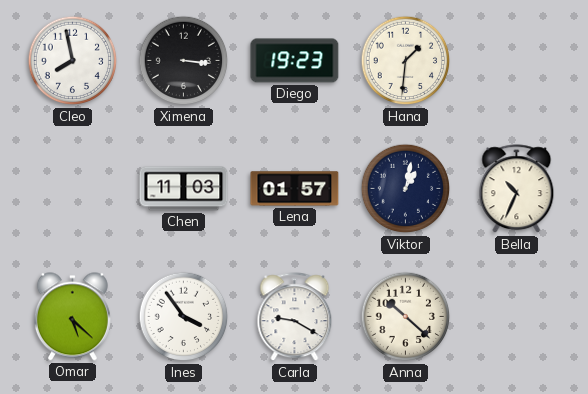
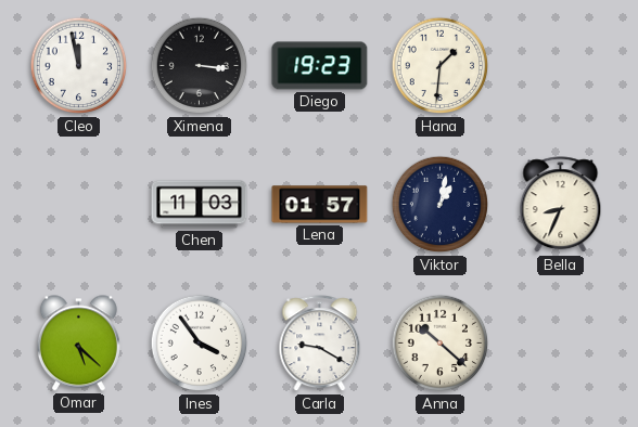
Cleo: 7:58 -> 11:58 (79, 66)
Bella: 10:34 -> 8:34 (561, 205)
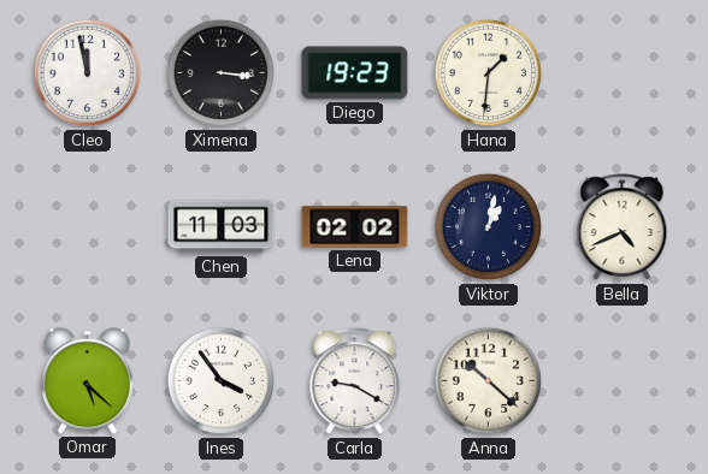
Lena: 01:57 -> 02:02 (355, 227)
Bella: 8:34 -> 4:41 (623, 227)
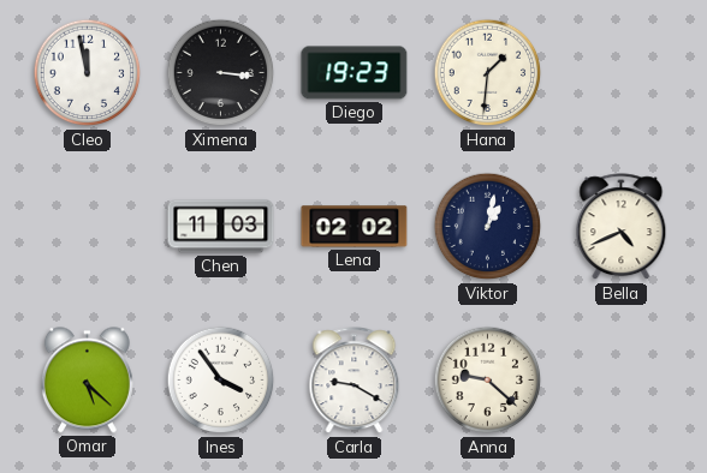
Anna: 10:22 -> 9:22 (488, 381)
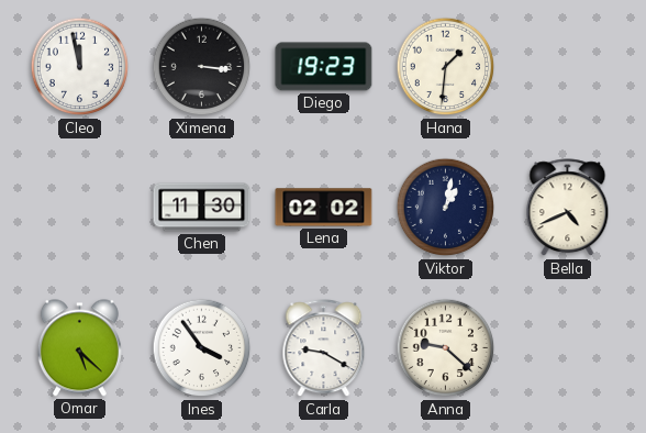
Chen: 11:03 -> 11:30 (202, 208)
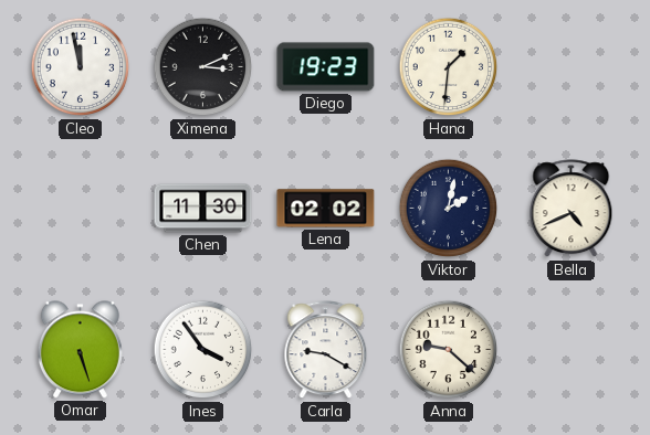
Ximena: 3:16 -> 3:11 (203, 67)
Viktor: 1:02 -> 2:02 (449, 209)
Omar: 5:22 -> 5:27 (80, 350)
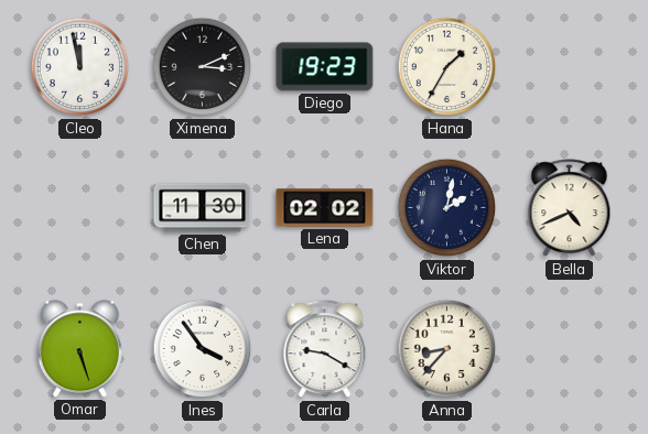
Hana: 1:31 -> 1:35 (447, 67)
Anna: 9:22 -> 8:37 (447, 349)
